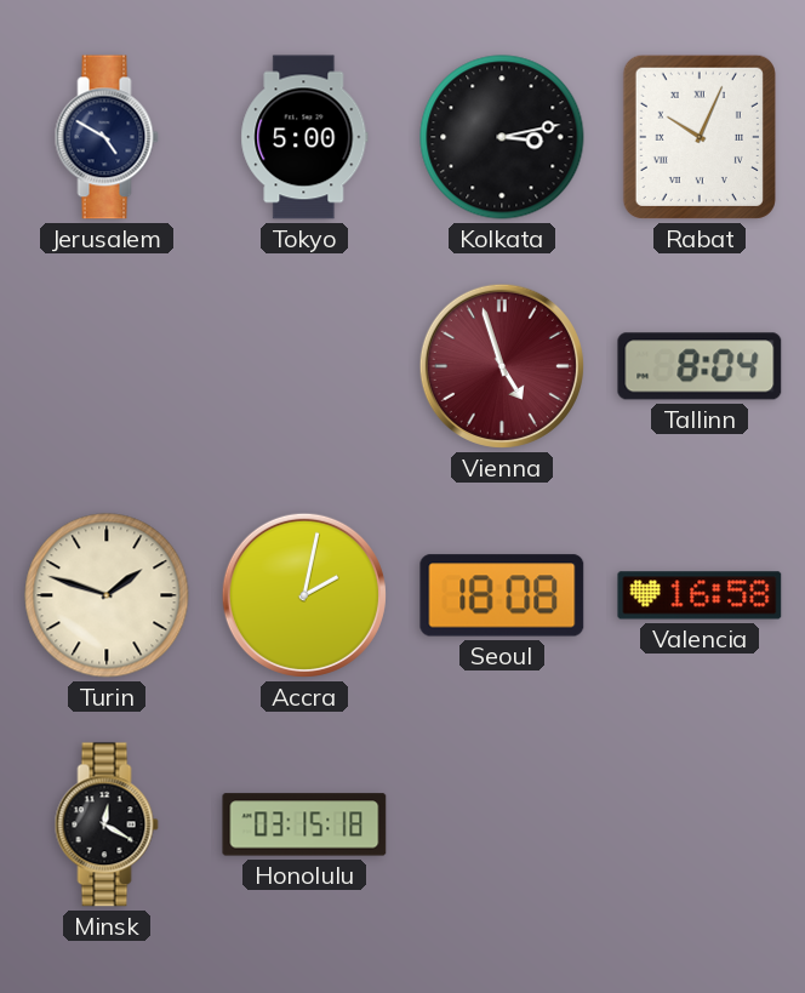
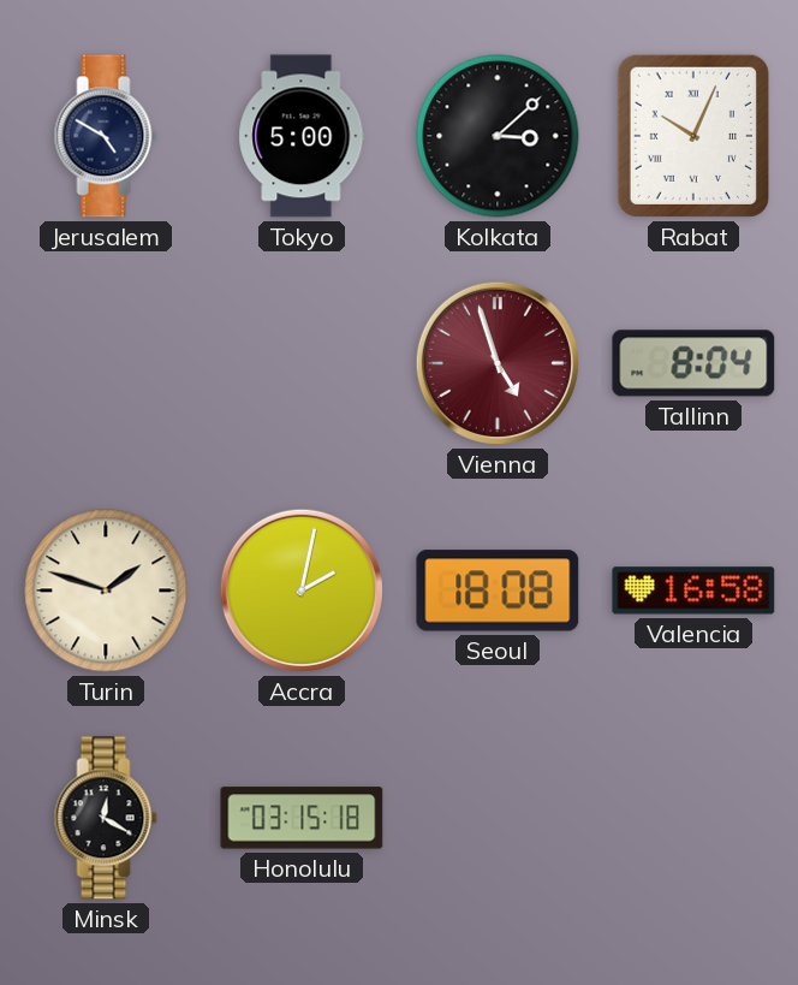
Kolkata: 3:13 -> 3:08 (498, 136)
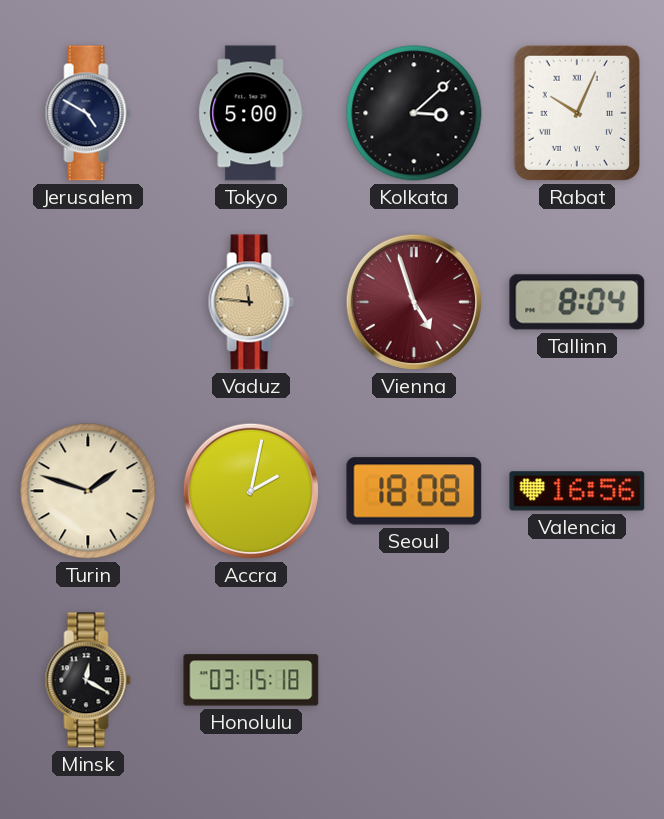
Vaduz: none -> 11:46 (251, 302)
Valencia: 16:58 -> 16:56 (577, 491)
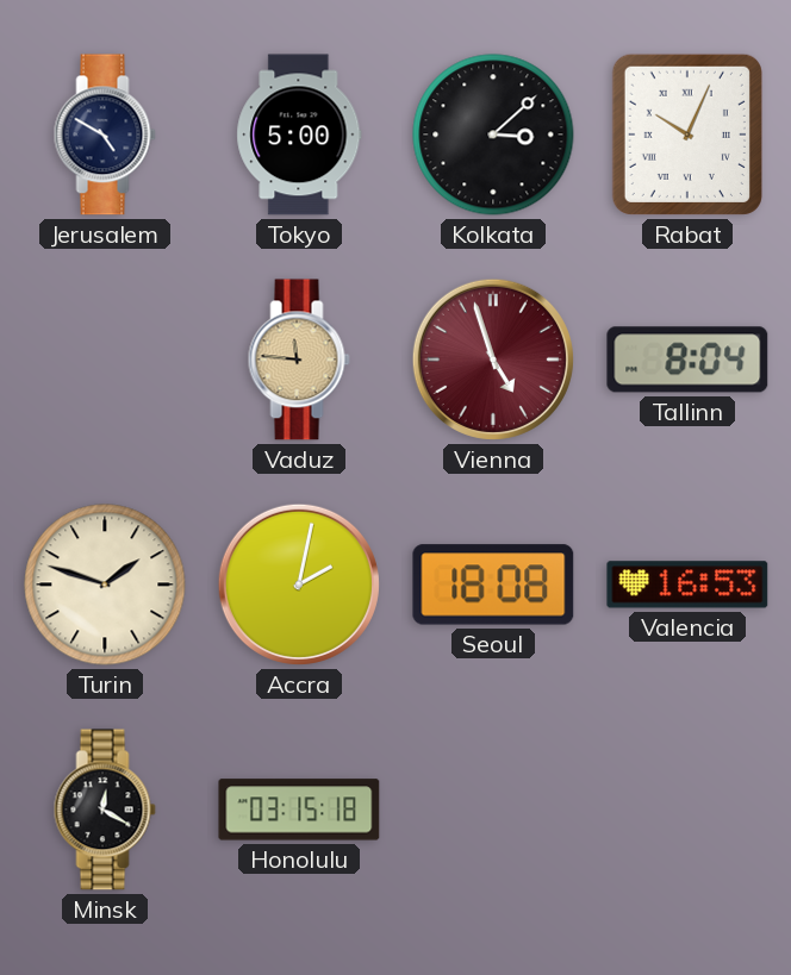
Valencia: 16:56 -> 16:53 (687, 585)
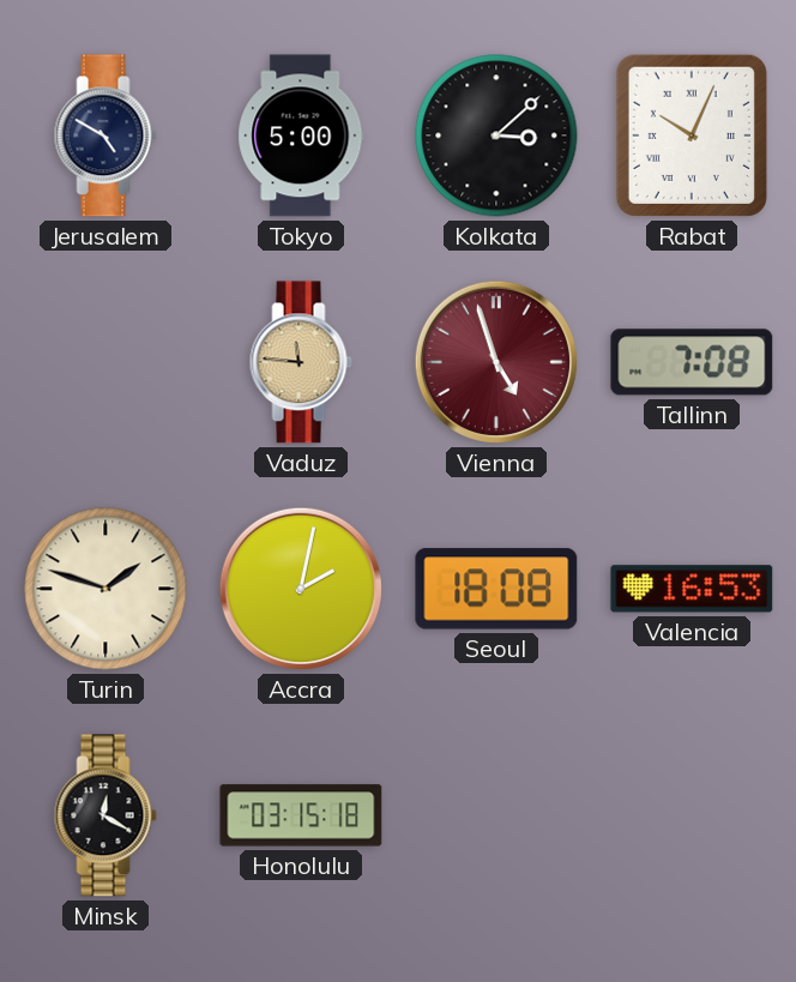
Tallinn: 8:04 -> 7:08 (692, 362)
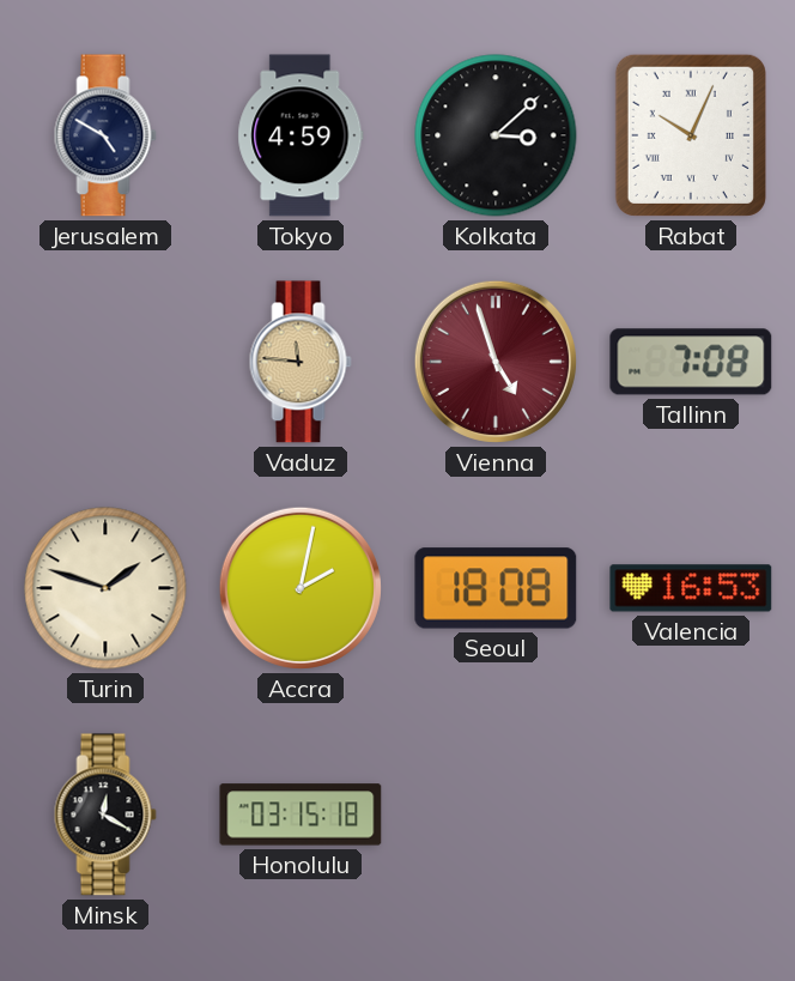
Tokyo: 5:00 -> 4:59 (301, 135)
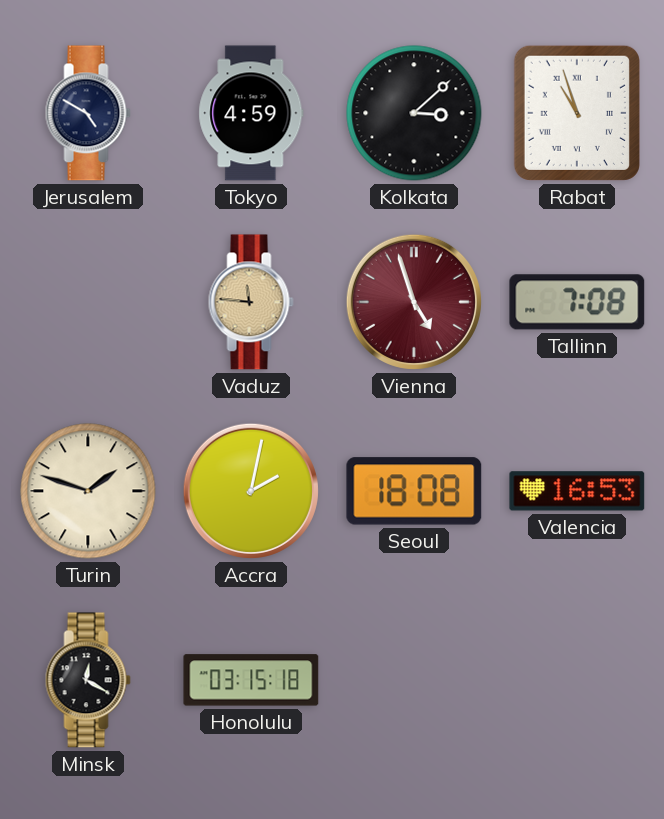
Rabat: 10:04 -> 10:57 (577, 113)
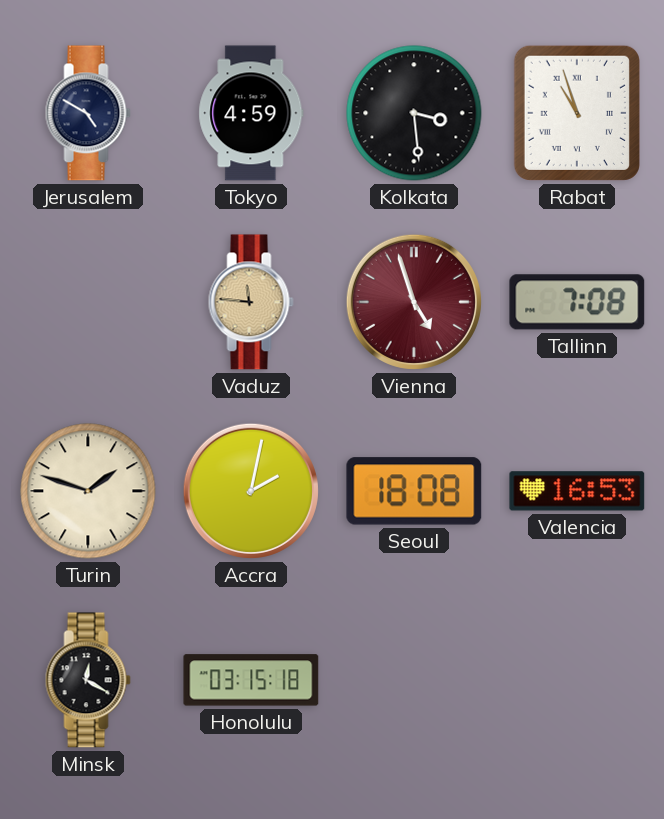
Kolkata: 3:08 -> 3:29 (414, 113)
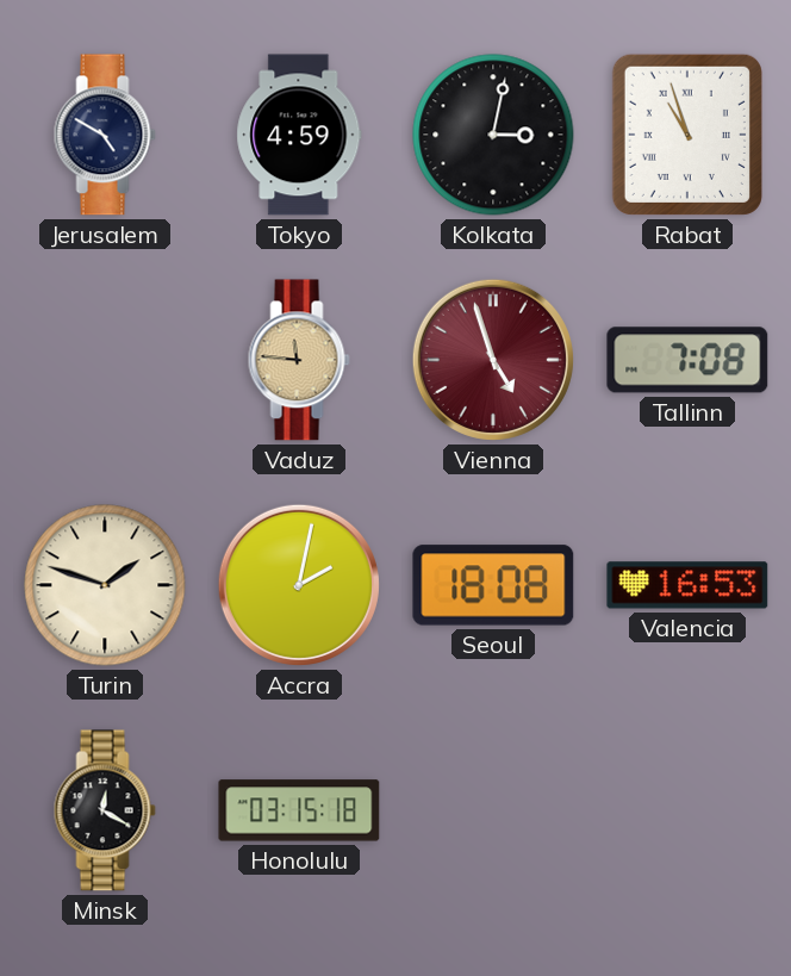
Kolkata: 3:29 -> 3:02 (493, 135)
